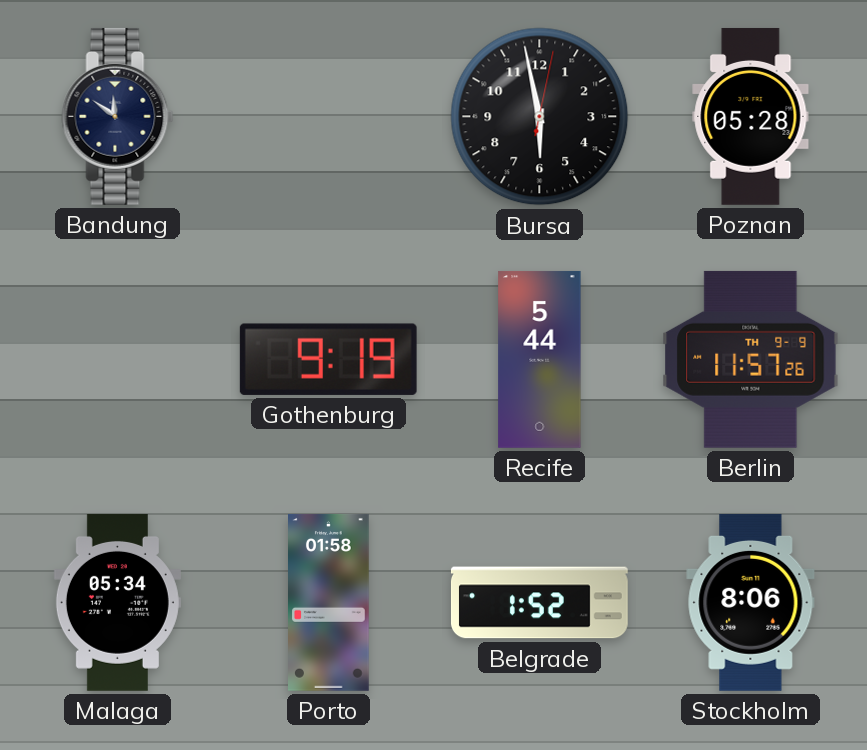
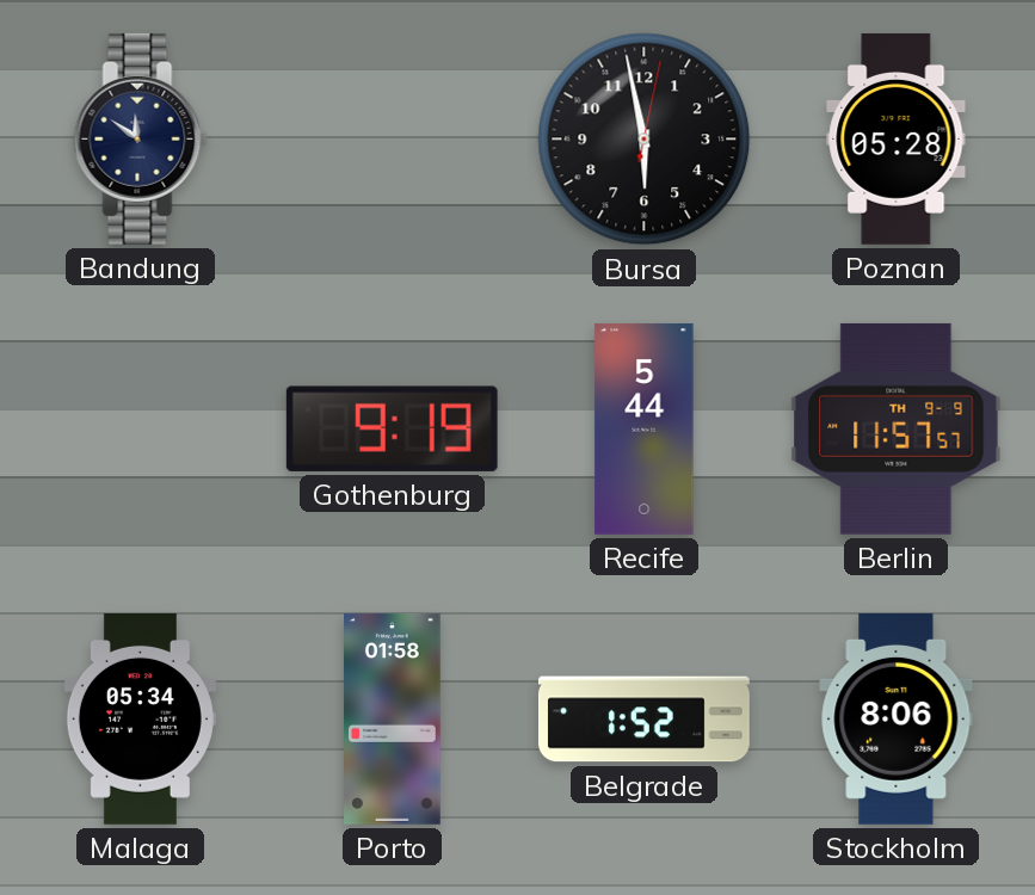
Berlin: 11:57:26 -> 11:57:57 (897, 428)
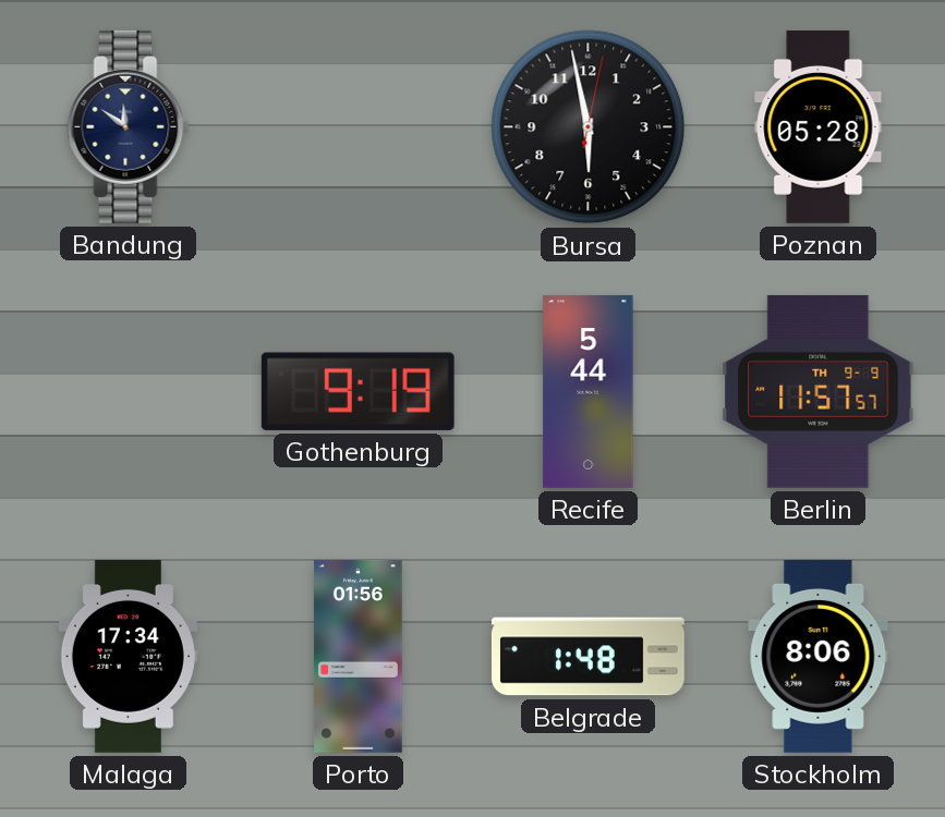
Malaga: 05:34 -> 17:34 (128, 656)
Porto: 01:58 -> 01:56 (359, 656)
Belgrade: 1:52 -> 1:48 (587, 657)
